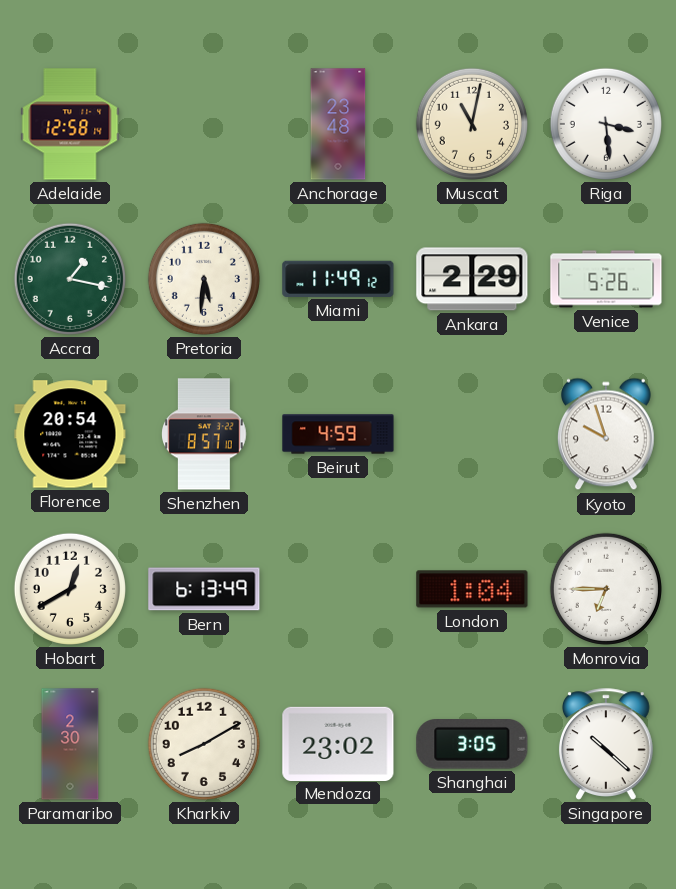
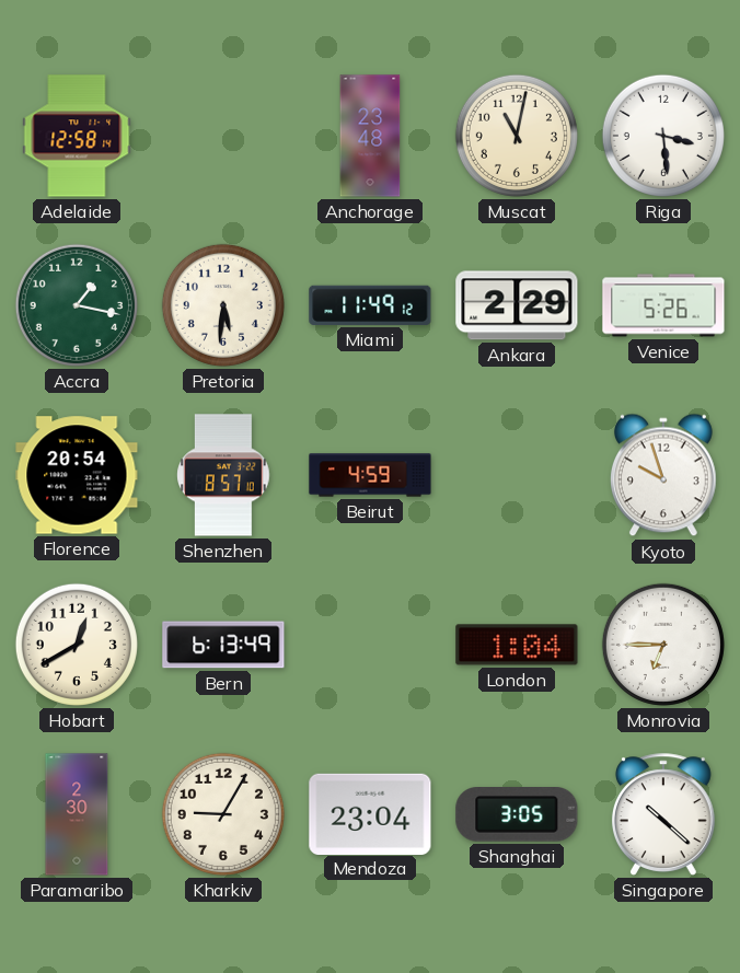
Kharkiv: 8:10 -> 9:05 (223, 814)
Mendoza: 23:02 -> 23:04 (370, 813)
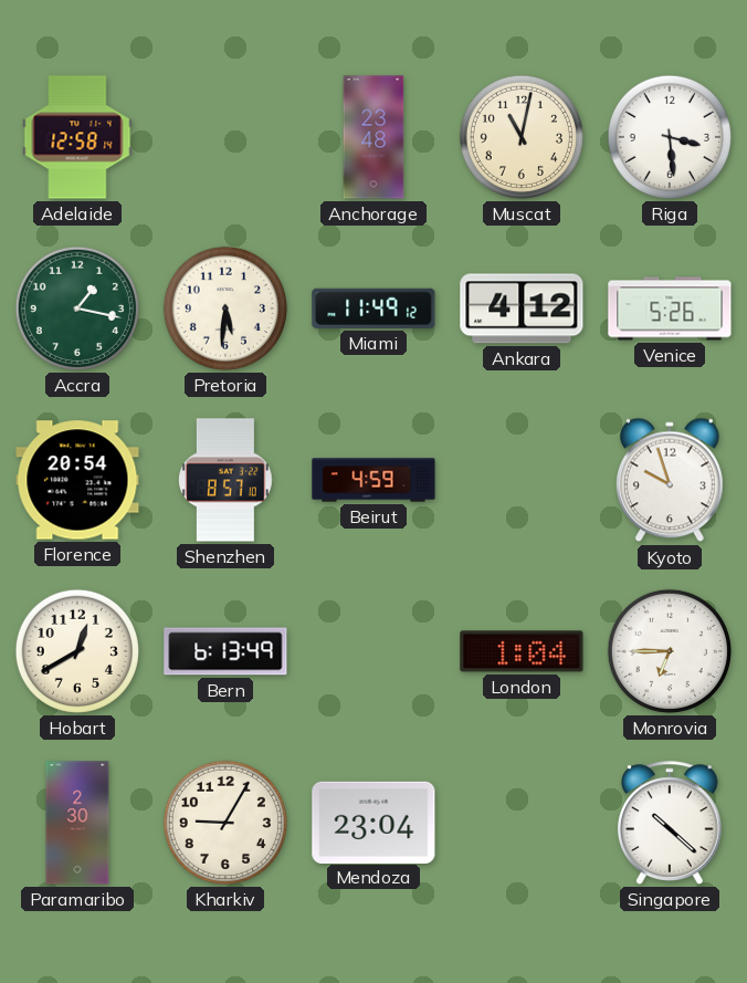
Ankara: 2:29 -> 4:12 (522, 309)
Shanghai: 3:05 -> none (517, 815)
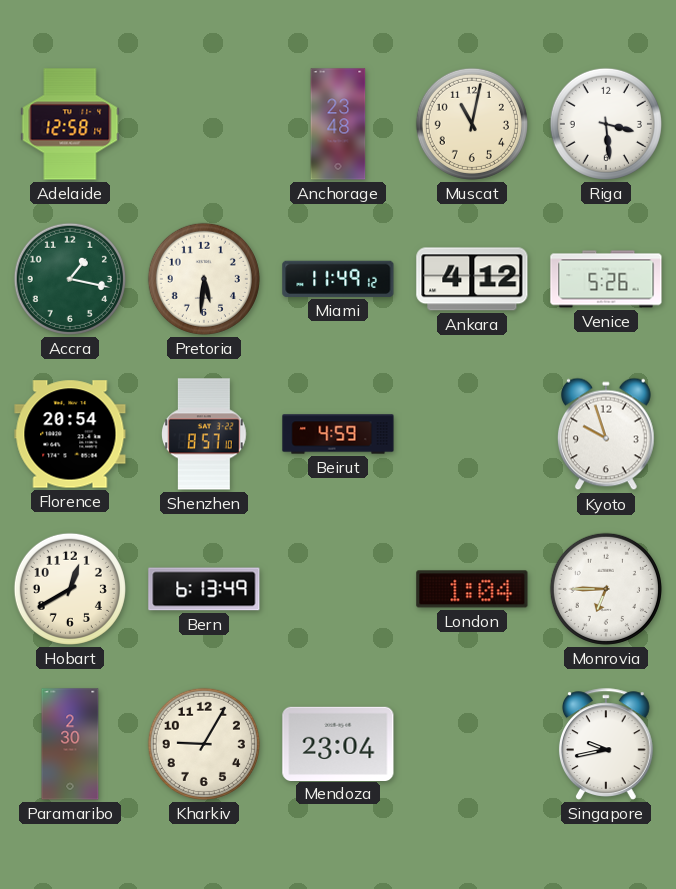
Singapore: 10:22 -> 9:43 (606, 744)
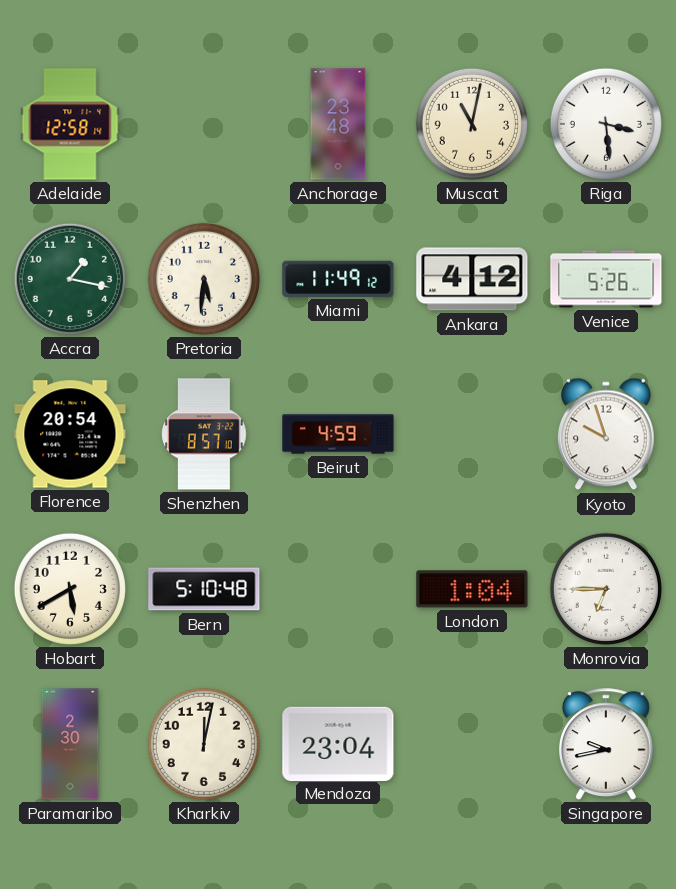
Hobart: 12:40 -> 5:40 (70, 589)
Bern: 6:13 -> 5:10 (204, 589)
Kharkiv: 9:05 -> 12:02 (204, 744)
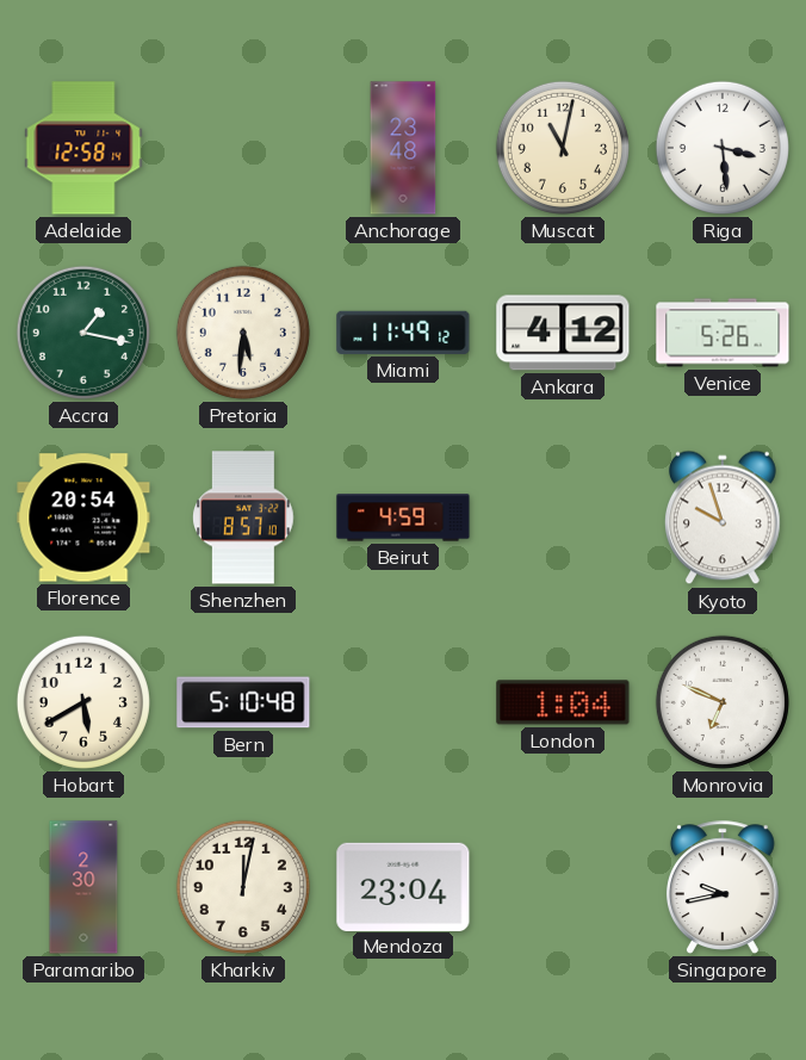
Monrovia: 6:45 -> 6:49 (723, 702)
